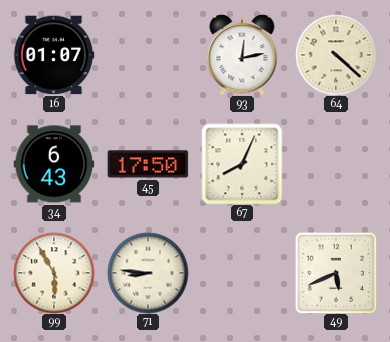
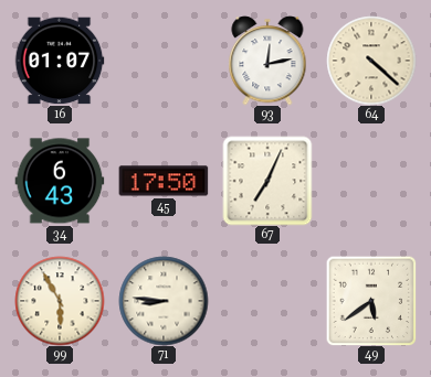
67: 8:04 -> 7:04 (267, 181)
49: 5:41 -> 5:39 (371, 301)
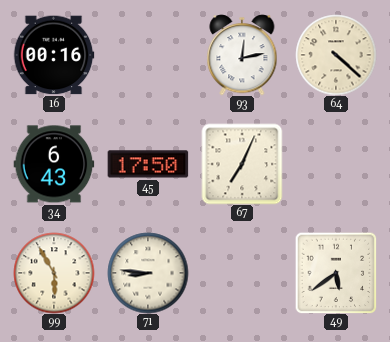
16: 01:07 -> 00:16 (54, 55)
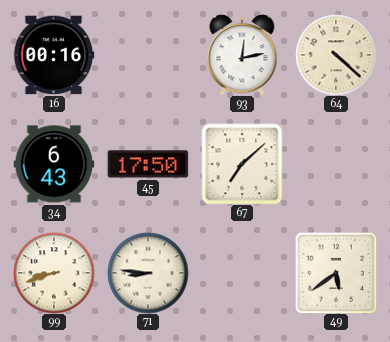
67: 7:04 -> 7:08 (242, 164)
99: 5:55 -> 8:42 (54, 273)
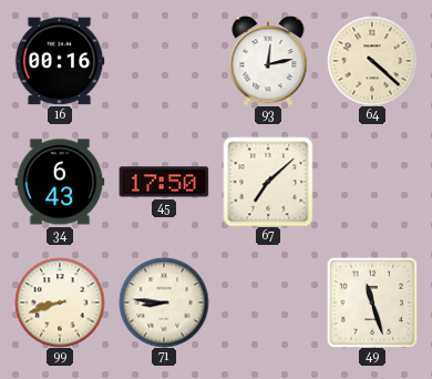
49: 5:39 -> 11:27 (372, 303)
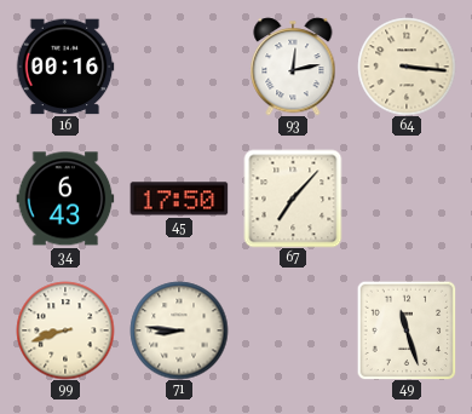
64: 4:22 -> 3:16 (407, 67)
67: 7:08 -> 7:07 (293, 199)
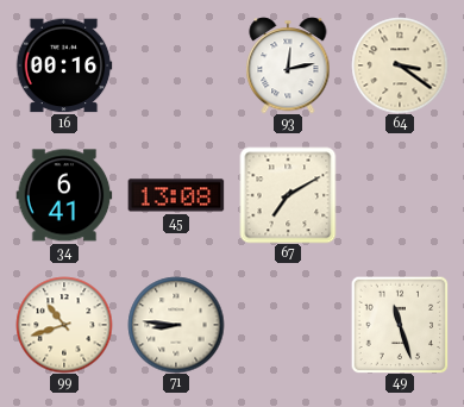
64: 3:16 -> 3:21 (400, 65)
34: 6:43 -> 6:41 (64, 195)
45: 17:50 -> 13:08 (176, 195)
67: 7:07 -> 7:10 (288, 195)
99: 8:42 -> 10:42 (64, 325)
